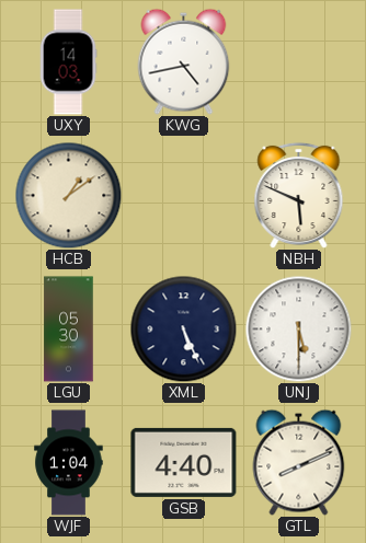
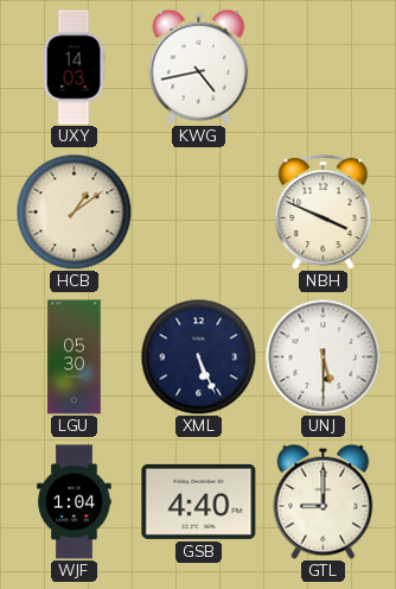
NBH: 5:49 -> 3:49 (324, 211)
GTL: 8:11 -> 9:00 (324, 501)
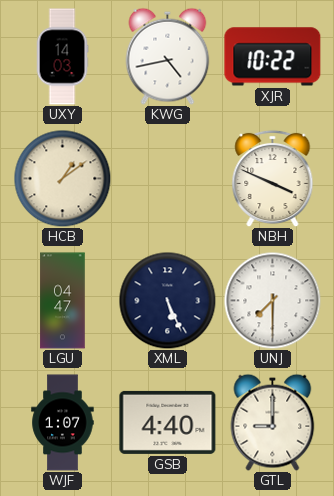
XJR: none -> 10:22 (273, 57)
LGU: 05:30 -> 04:47 (63, 301)
UNJ: 5:30 -> 7:30 (272, 300)
WJF: 1:04 -> 1:07 (63, 423)
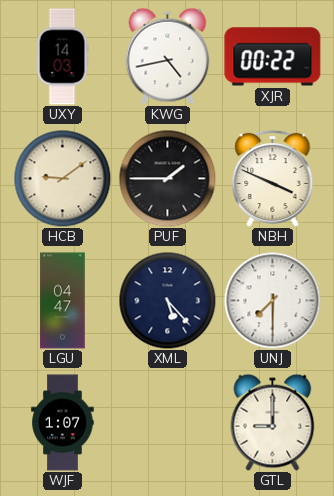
XJR: 10:22 -> 00:22 (273, 57)
HCB: 1:09 -> 9:09 (62, 178)
PUF: none -> 1:45 (167, 178)
XML: 5:26 -> 5:23 (167, 300)
GSB: 4:40 -> none (168, 422)
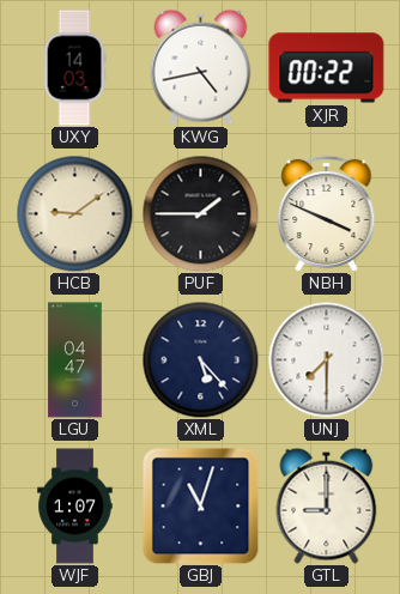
GBJ: none -> 11:03 (201, 507)
